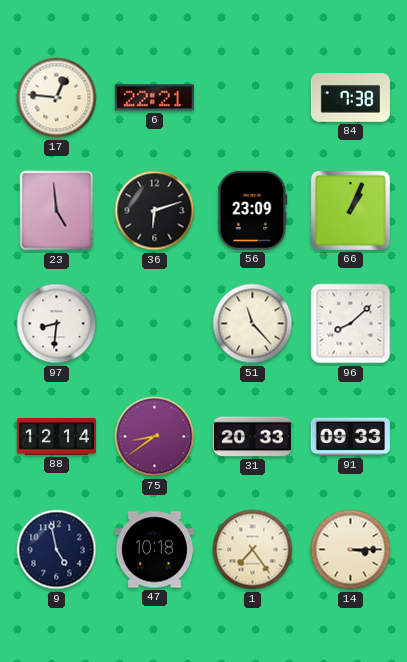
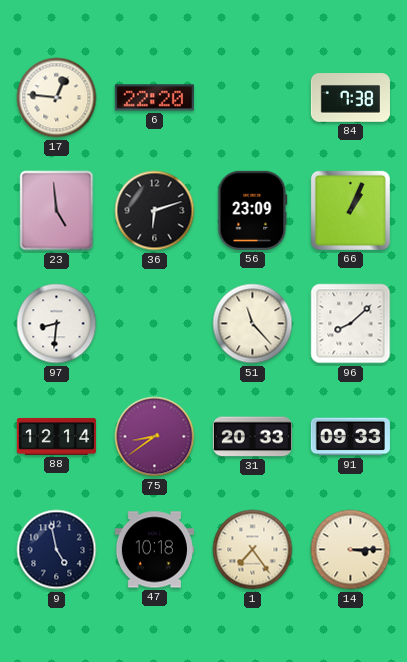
6: 22:21 -> 22:20 (154, 98)
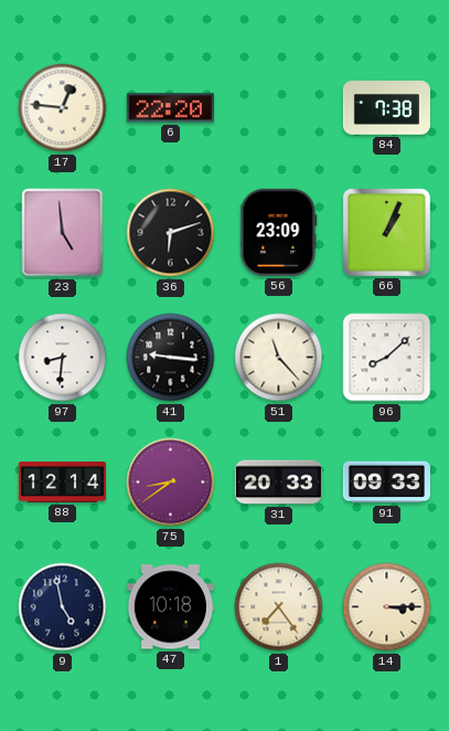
41: none -> 9:16 (171, 358)
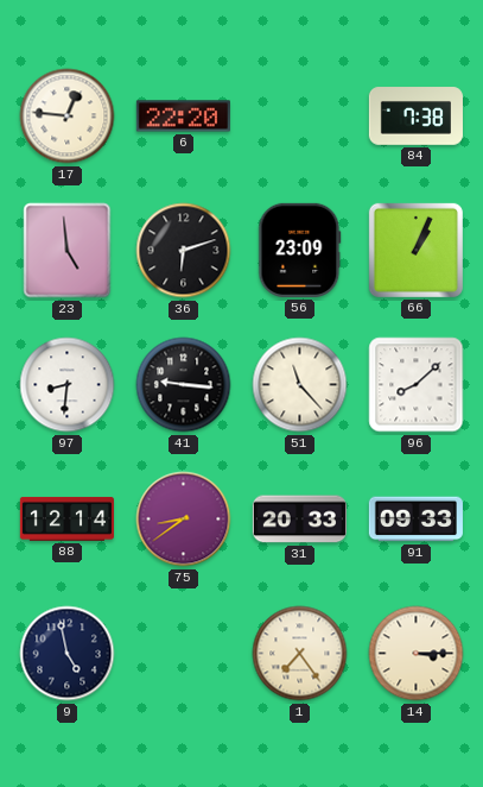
47: 10:18 -> none (170, 607)
